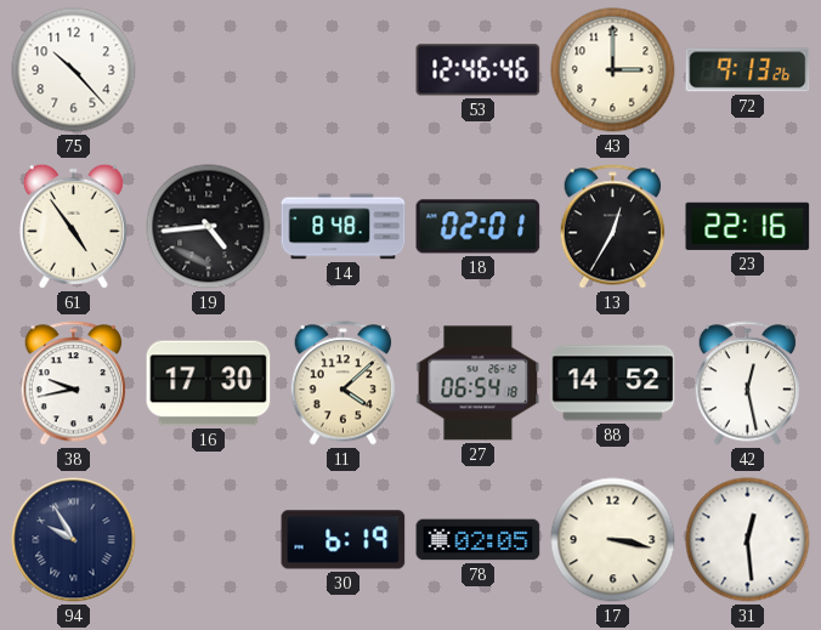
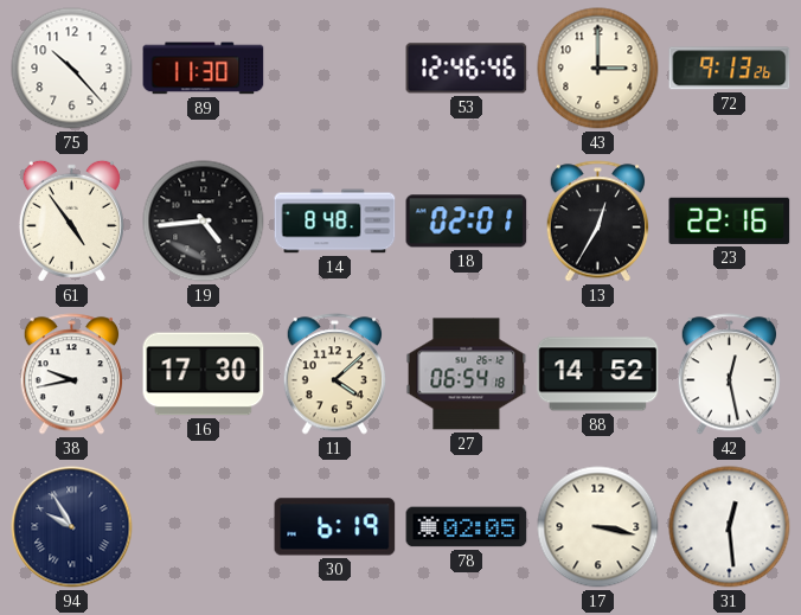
89: none -> 11:30 (204, 69)
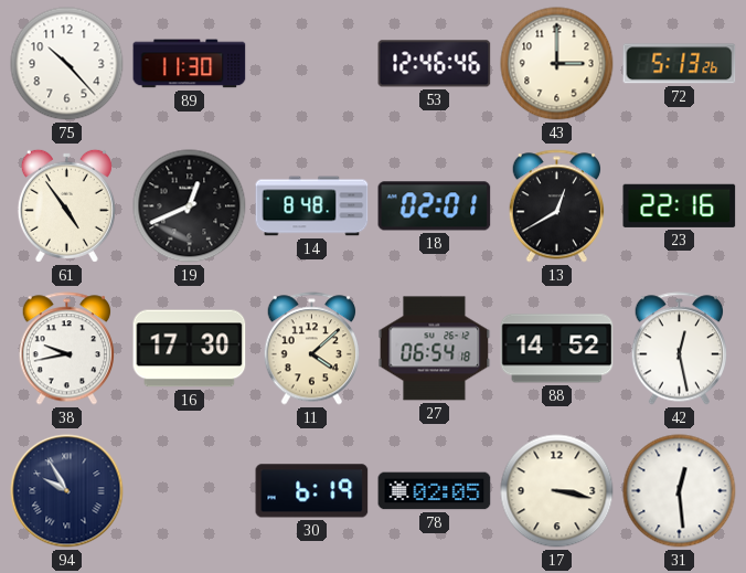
72: 9:13 -> 5:13 (680, 64)
19: 4:44 -> 12:41 (190, 206)
13: 12:35 -> 12:40 (556, 206)
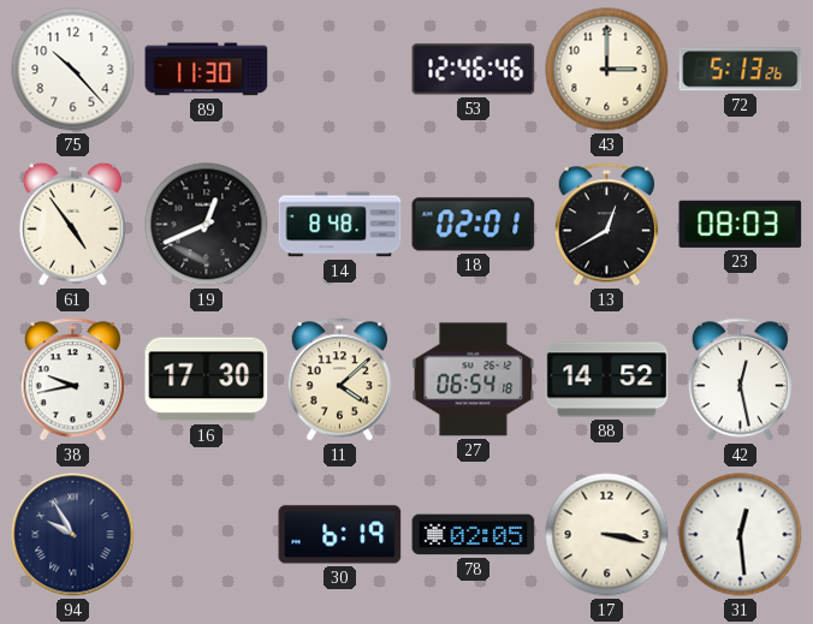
23: 22:16 -> 08:03 (741, 224)
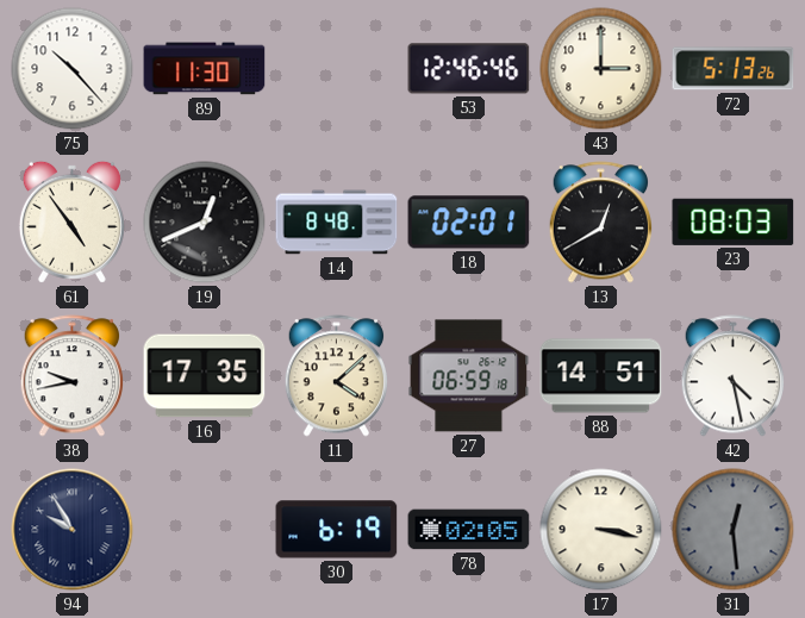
16: 17:30 -> 17:35 (205, 376)
27: 06:54 -> 06:59 (469, 376)
88: 14:52 -> 14:51 (601, 376)
42: 12:28 -> 4:28 (732, 376)
31 dial: white -> grey (734, 530)
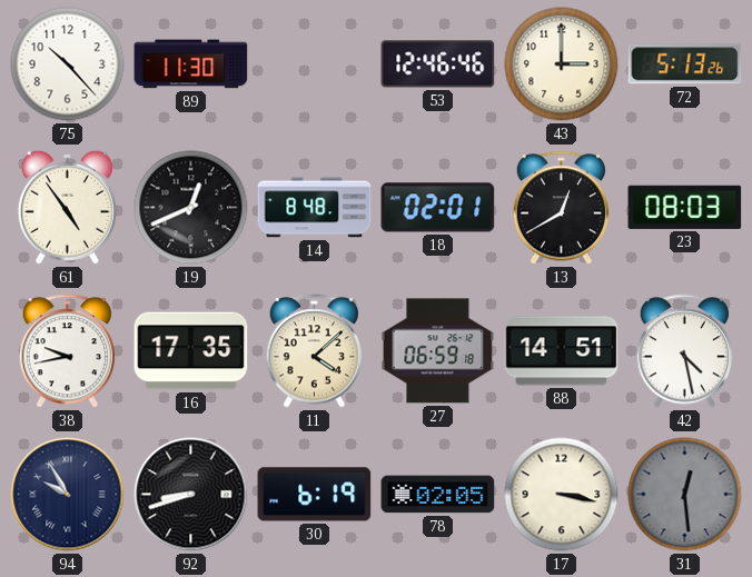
92: none -> 8:42 (191, 495)
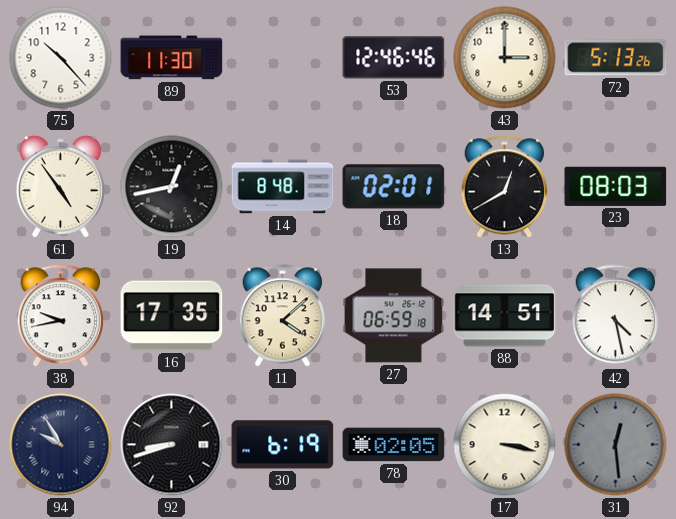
19: 12:41 -> 12:43 (172, 187)
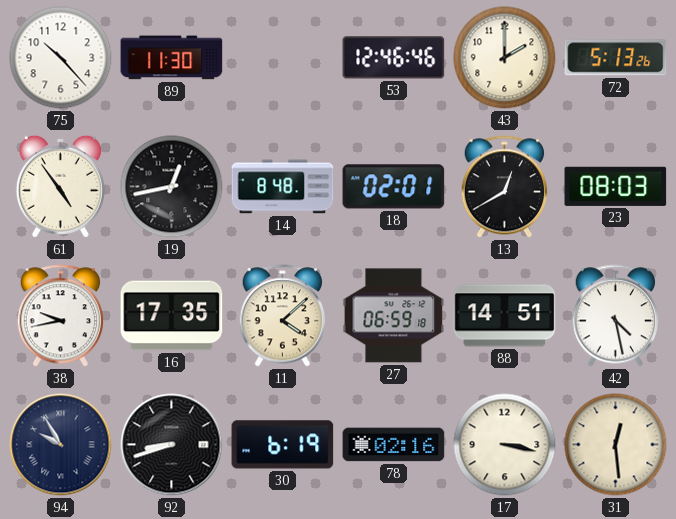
43: 3:00 -> 2:00 (505, 58)
78: 02:05 -> 02:16 (394, 445)
31 dial: grey -> cream (616, 445)
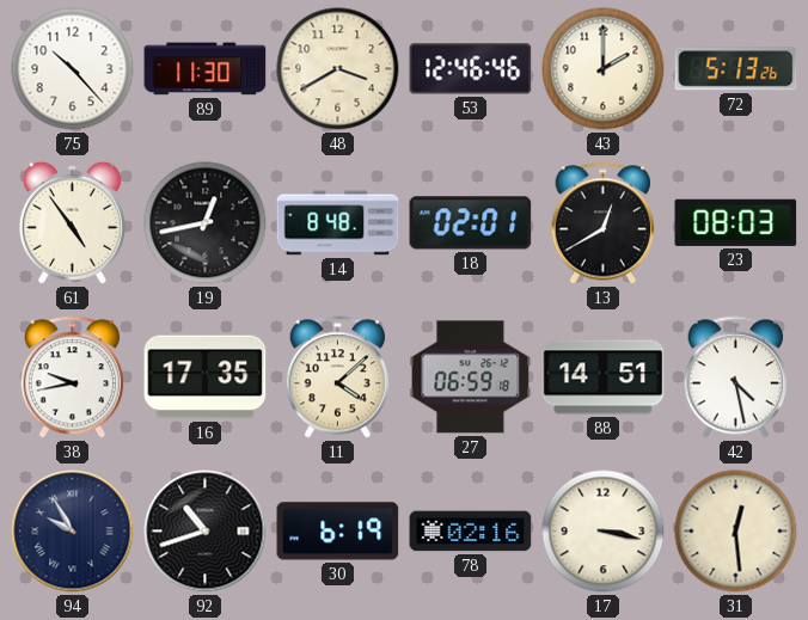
48: none -> 3:40 (338, 69)
92: 8:42 -> 10:42 (206, 532)
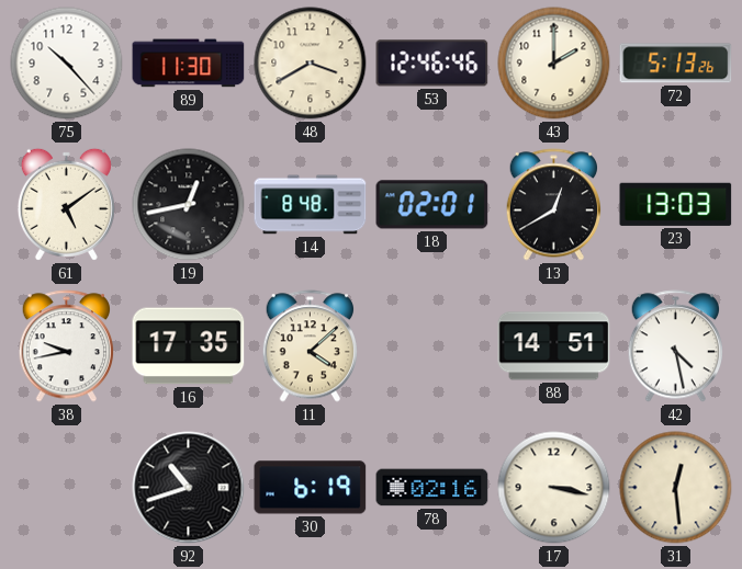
61: 4:54 -> 5:09 (66, 204)
23: 08:03 -> 13:03 (676, 204)
27: 06:59 -> none (471, 377)
94: 9:55 -> none (73, 532)
